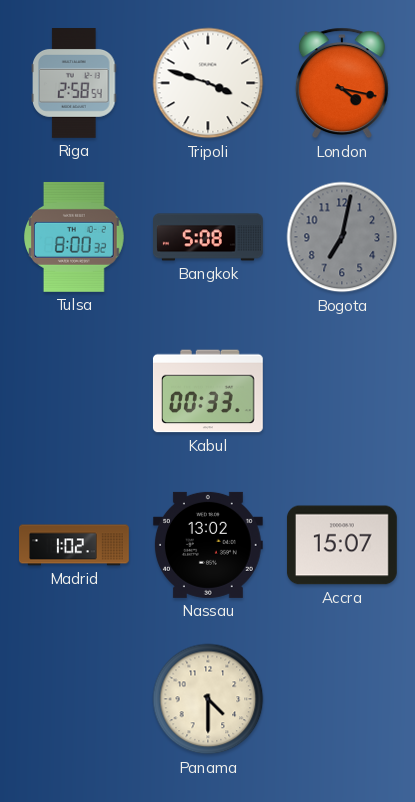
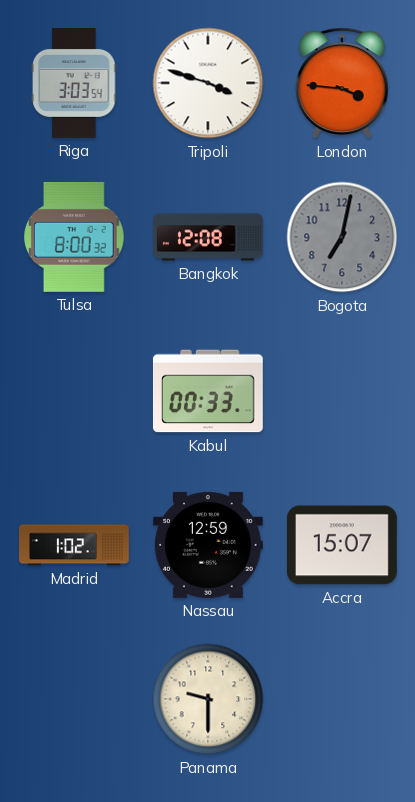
Riga: 2:58 -> 3:03 (75, 84)
London: 4:17 -> 3:46 (342, 83)
Bangkok: 5:08 -> 12:08 (209, 237)
Nassau: 13:02 -> 12:59 (208, 545)
Panama: 4:30 -> 9:30 (208, 699)
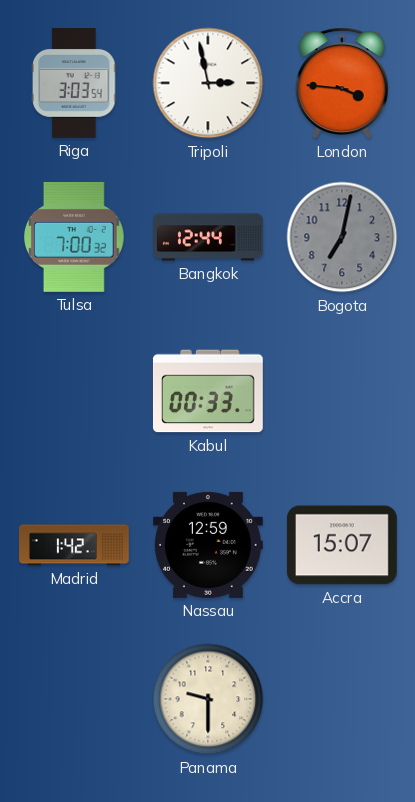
Tripoli: 3:48 -> 2:58 (208, 83)
Tulsa: 8:00 -> 7:00 (75, 237)
Bangkok: 12:08 -> 12:44 (209, 237)
Madrid: 1:02 -> 1:42 (75, 545)
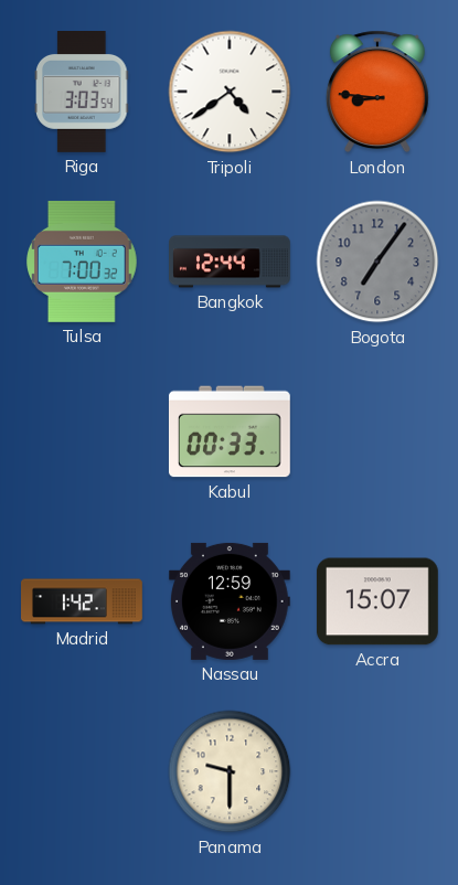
Tripoli: 2:58 -> 4:39 (230, 92)
London: 3:46 -> 8:46 (377, 92)
Bogota: 7:02 -> 7:06 (377, 262)
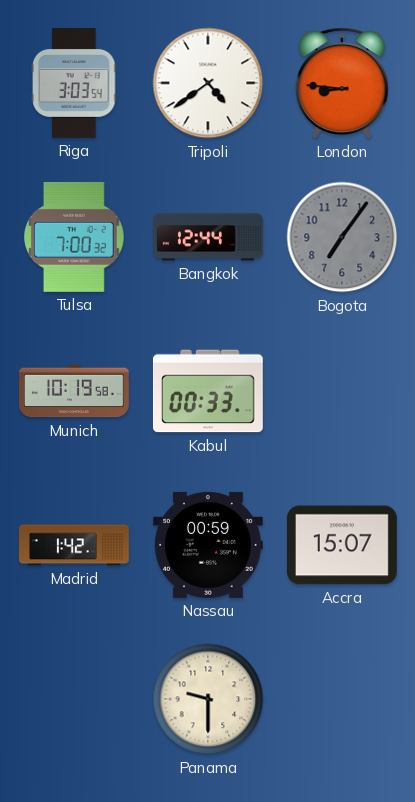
Munich: none -> 10:19 (75, 391)
Nassau: 12:59 -> 00:59 (208, 545)
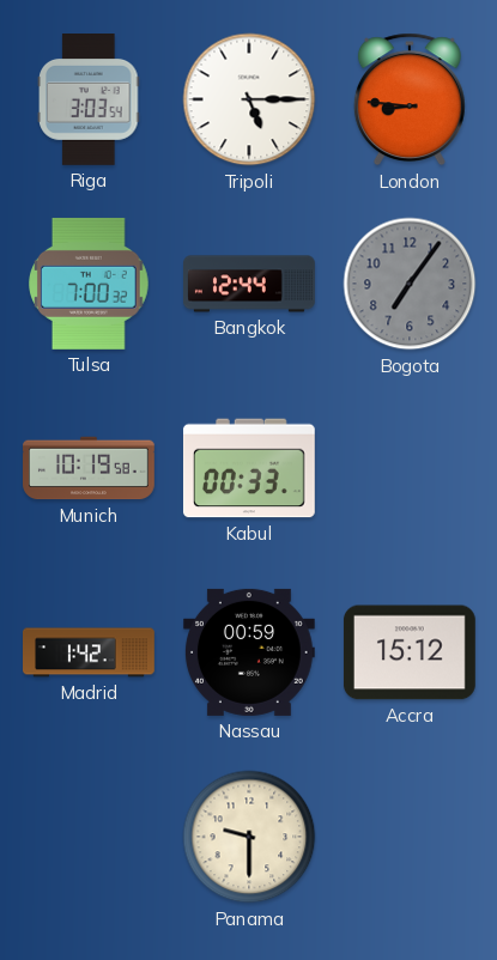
Tripoli: 4:39 -> 5:15 (249, 99)
Accra: 15:07 -> 15:12 (410, 652)
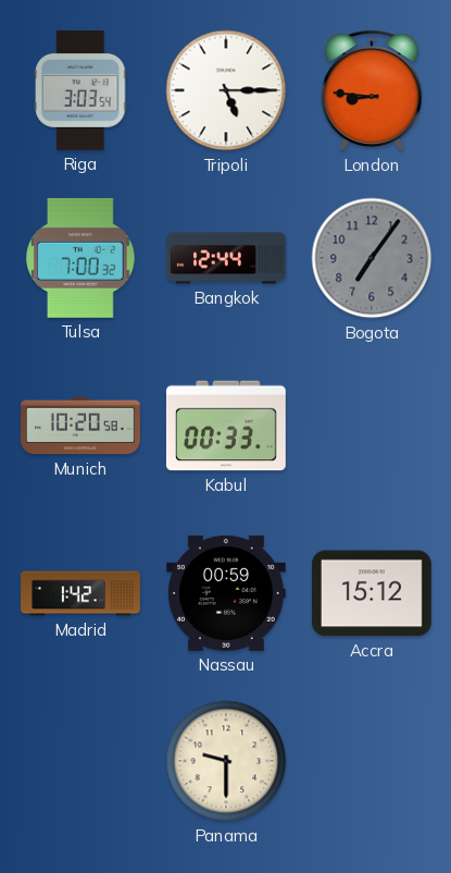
Munich: 10:19 -> 10:20 (82, 426)
